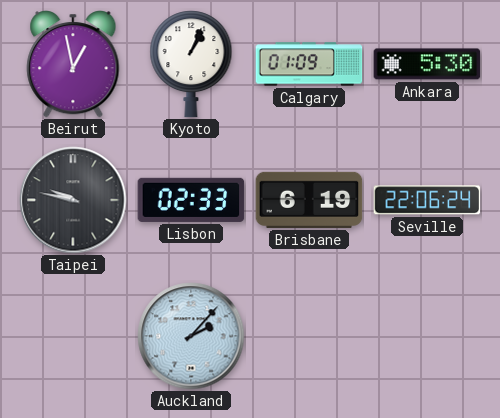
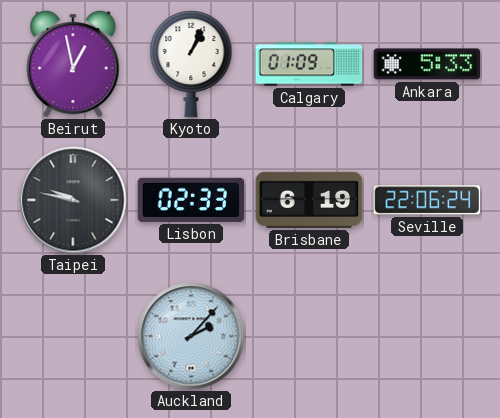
Ankara: 5:30 -> 5:33 (427, 64)
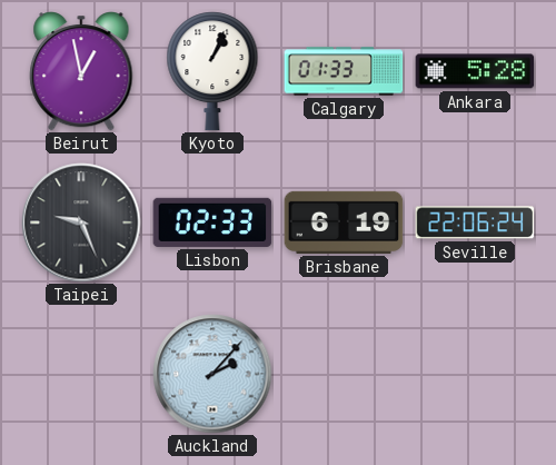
Calgary: 01:09 -> 01:33 (344, 71)
Ankara: 5:33 -> 5:28 (475, 71)
Taipei: 9:47 -> 9:26 (81, 222)
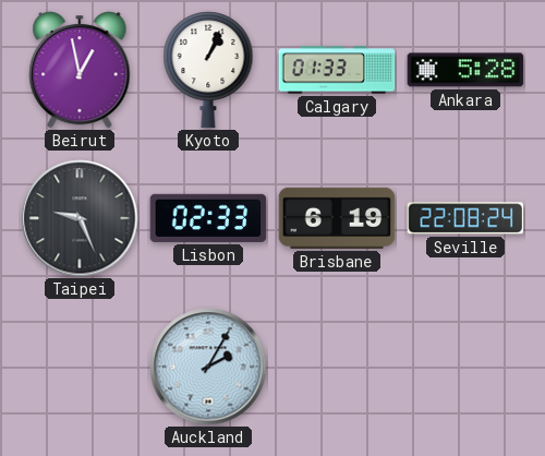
Seville: 22:06 -> 22:08 (465, 218)
Auckland: 2:07 -> 2:05 (208, 367)
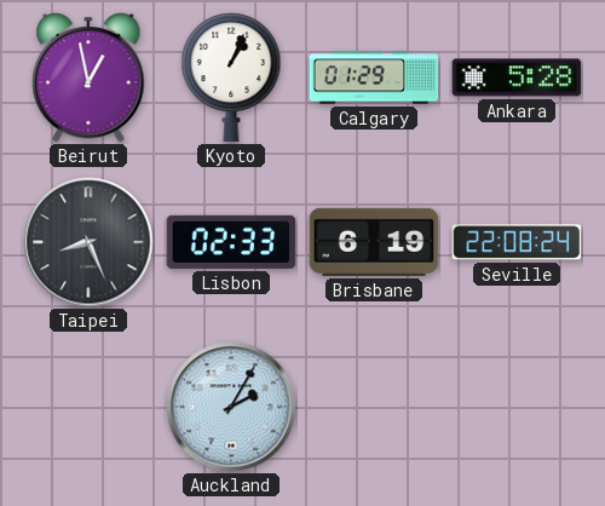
Calgary: 01:33 -> 01:29 (374, 77)
Taipei: 9:26 -> 8:26 (88, 242)
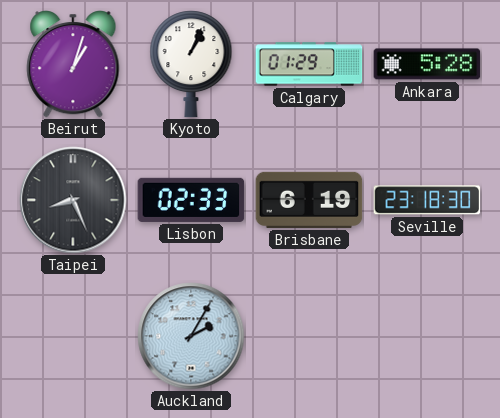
Beirut: 12:58 -> 1:03 (73, 64)
Seville: 22:08 -> 23:18 (427, 200)
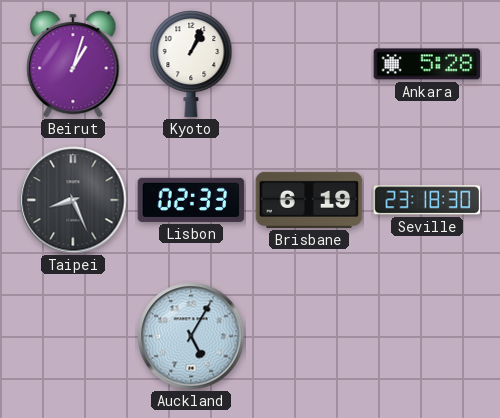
Calgary: 01:29 -> none (309, 64)
Auckland: 2:05 -> 5:05 (191, 336)
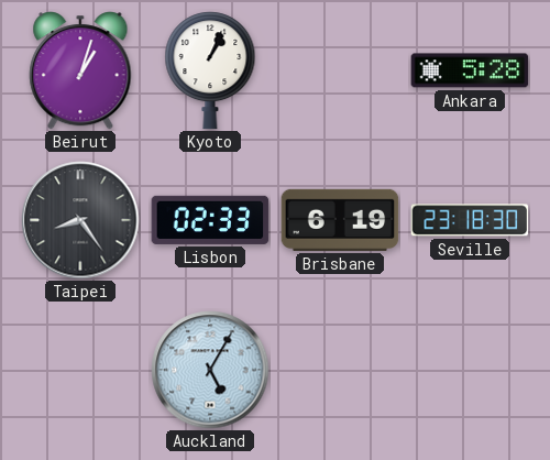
Taipei: 8:26 -> 8:24 (80, 220)
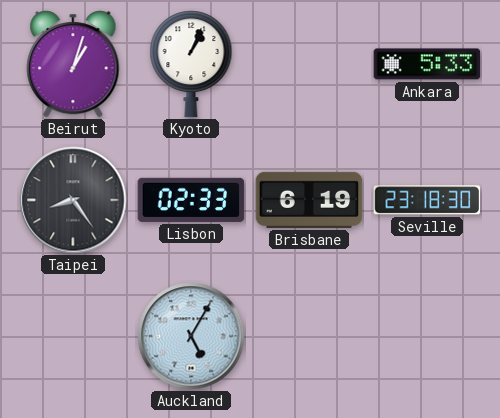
Ankara: 5:28 -> 5:33 (427, 64)
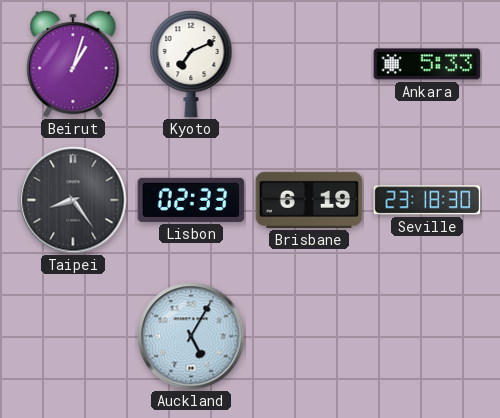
Kyoto: 1:04 -> 7:11 (191, 64)
